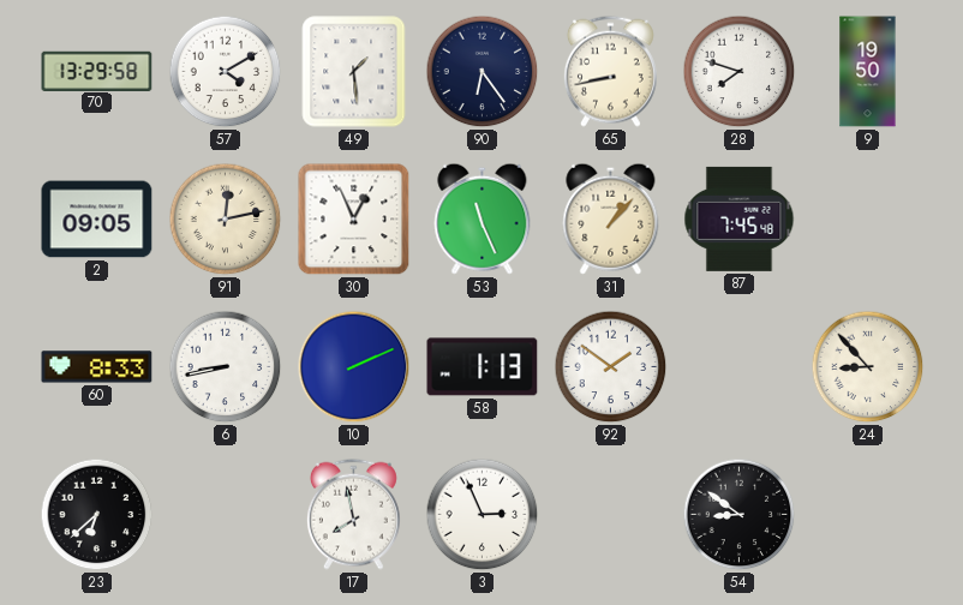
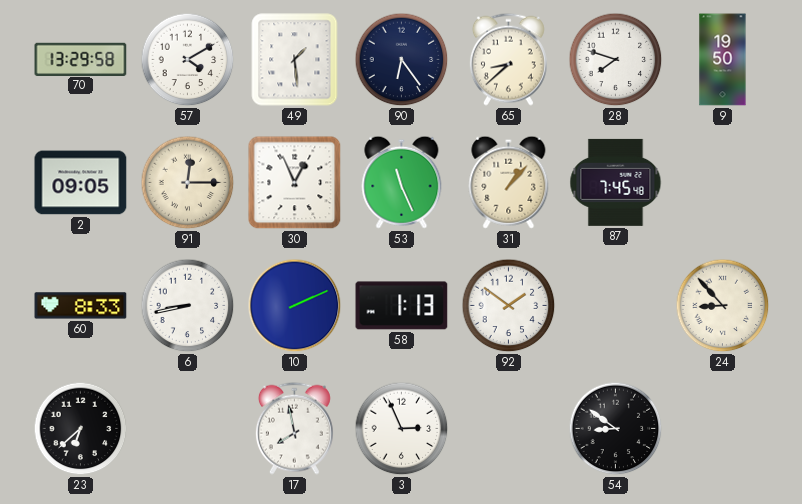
65: 8:43 -> 8:38 (508, 59)
91: 12:13 -> 12:15 (188, 183)
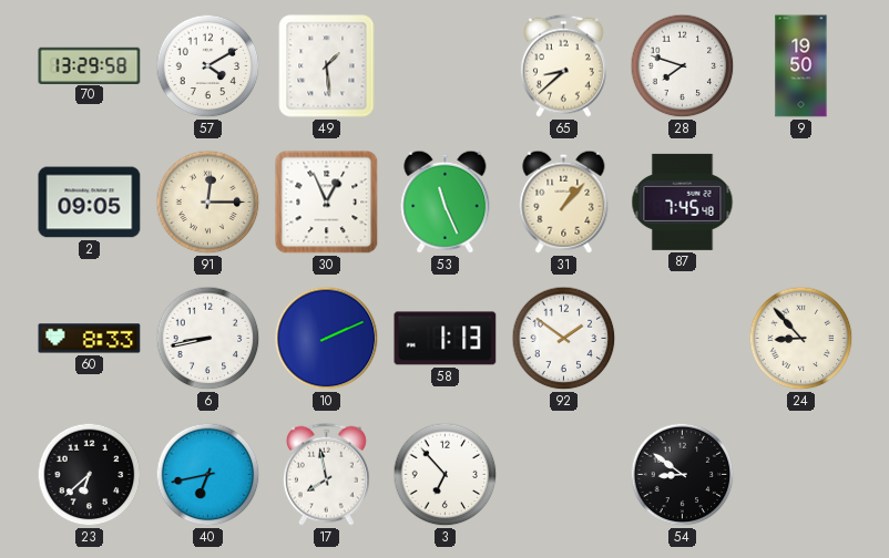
90: 6:24 -> none (402, 60)
40: none -> 6:43 (208, 475)
3: 2:56 -> 6:53 (446, 475)
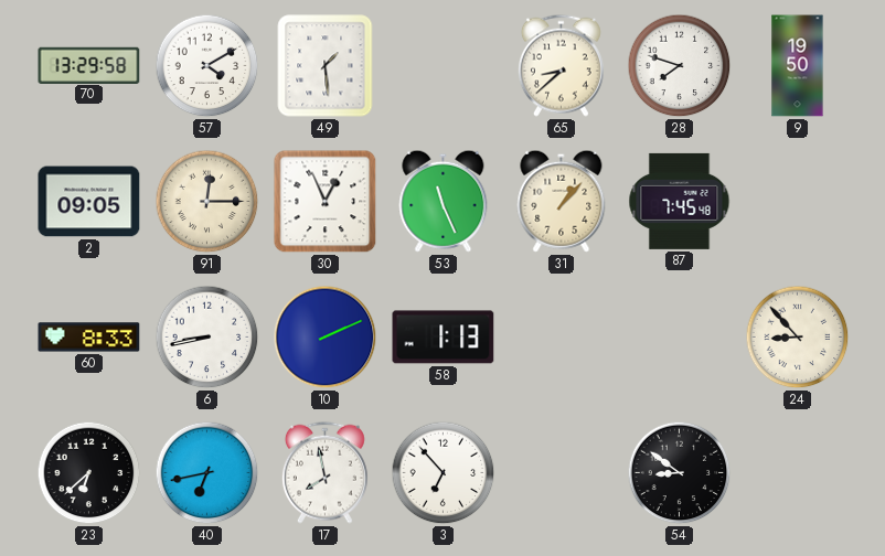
92: 1:51 -> none (564, 339)
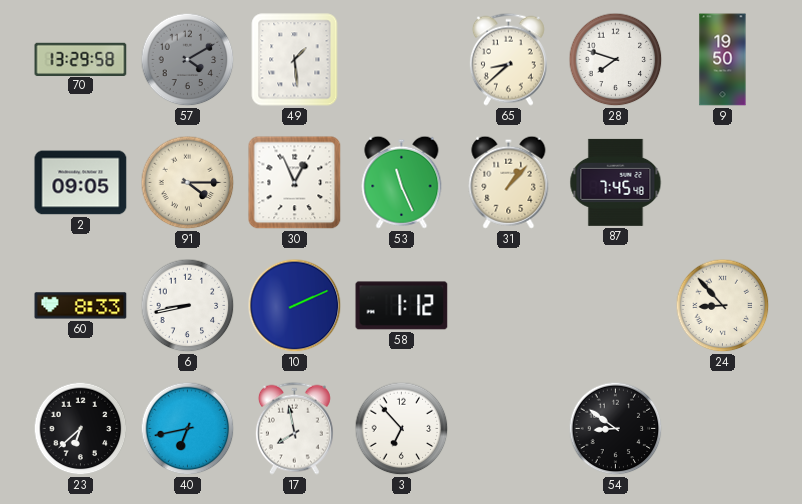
57 dial: white -> grey (188, 60)
91: 12:15 -> 4:15 (188, 183)
58: 1:13 -> 1:12 (402, 306)
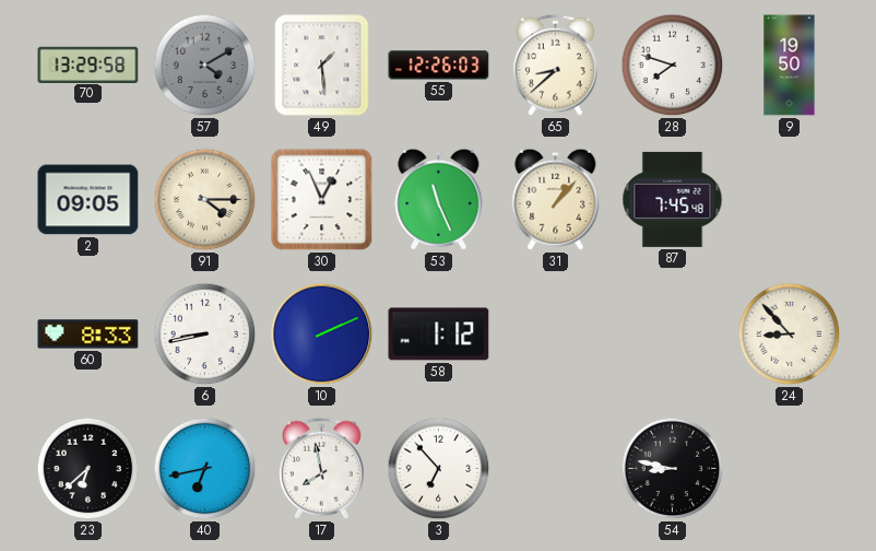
55: none -> 12:26 (439, 66)
54: 8:51 -> 8:47 (673, 469)
